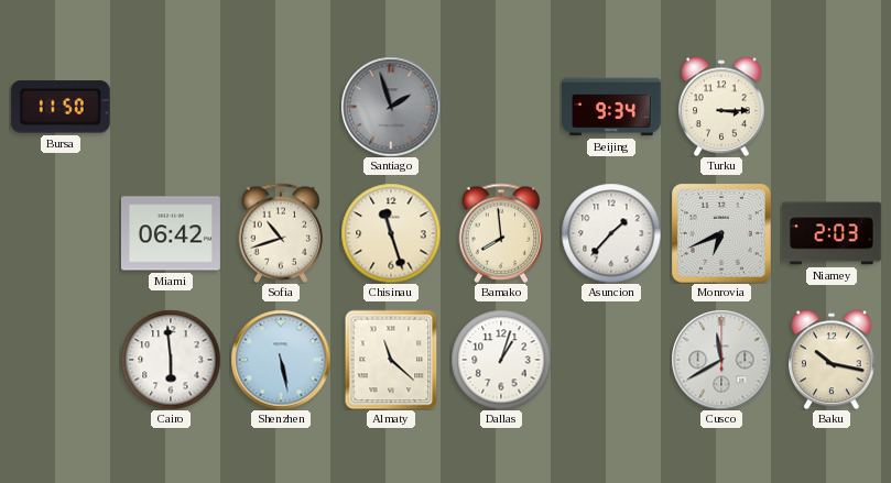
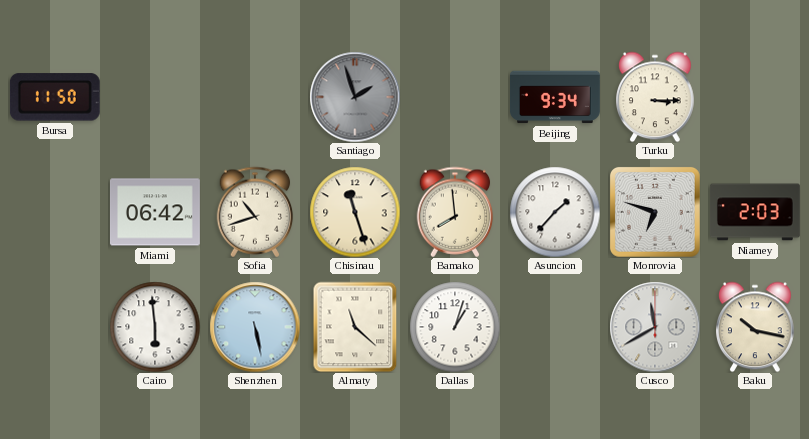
Monrovia: 6:41 -> 6:48 (655, 212)
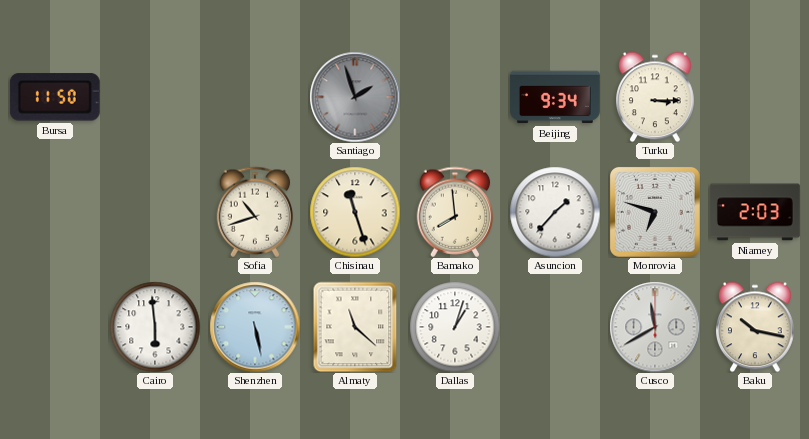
Miami: 06:42 -> none (155, 212)
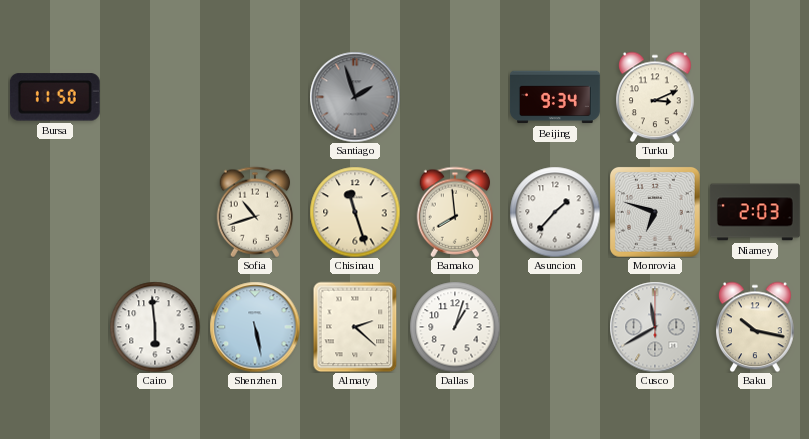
Turku: 3:15 -> 3:11 (656, 97)
Almaty: 11:22 -> 2:22 (355, 327)
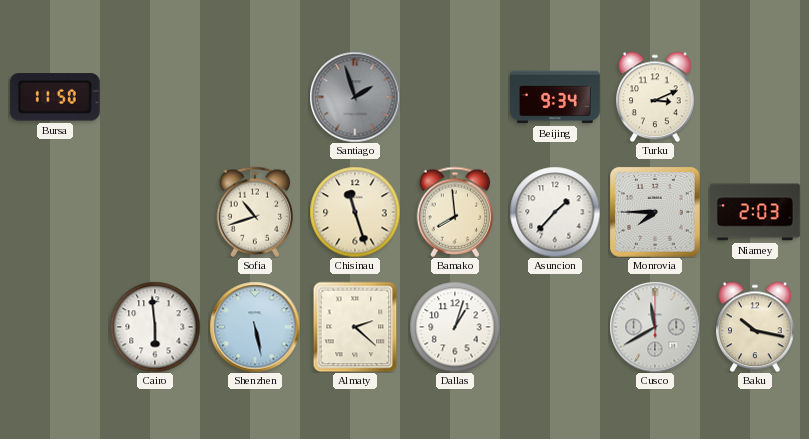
Monrovia: 6:48 -> 7:45 (655, 212)
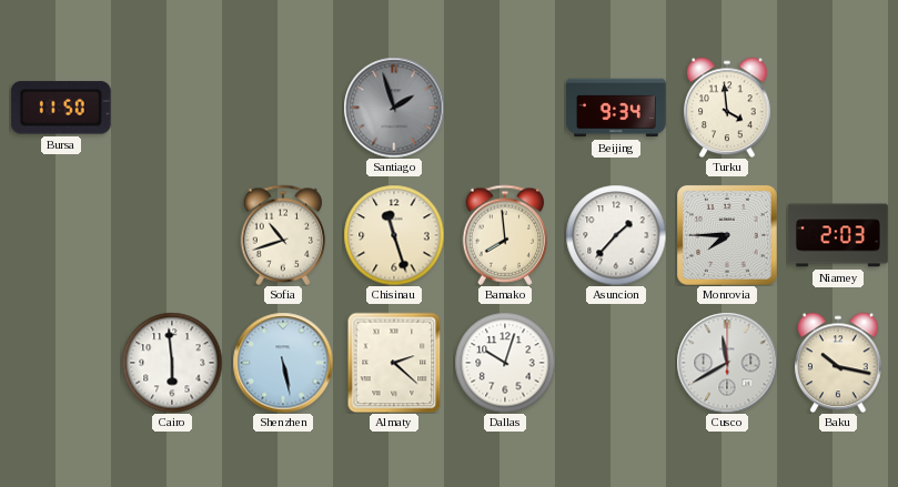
Turku: 3:11 -> 3:59 (728, 108)
Dallas: 1:03 -> 10:03 (505, 363)
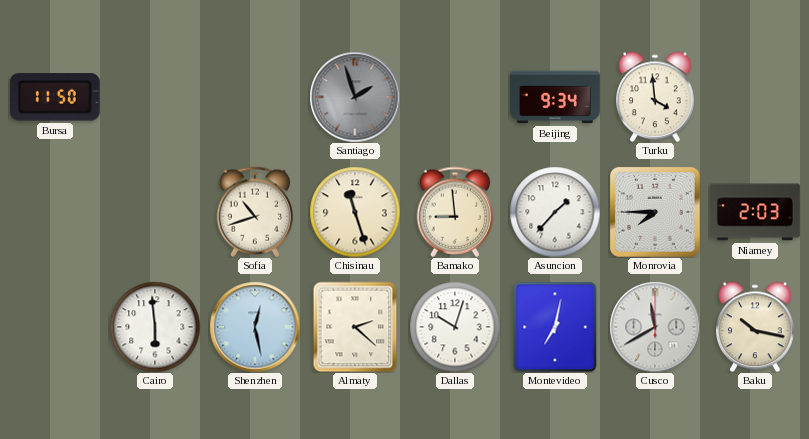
Bamako: 7:59 -> 8:59 (455, 212)
Shenzhen: 5:28 -> 12:28 (255, 327)
Montevideo: none -> 7:02 (555, 327)
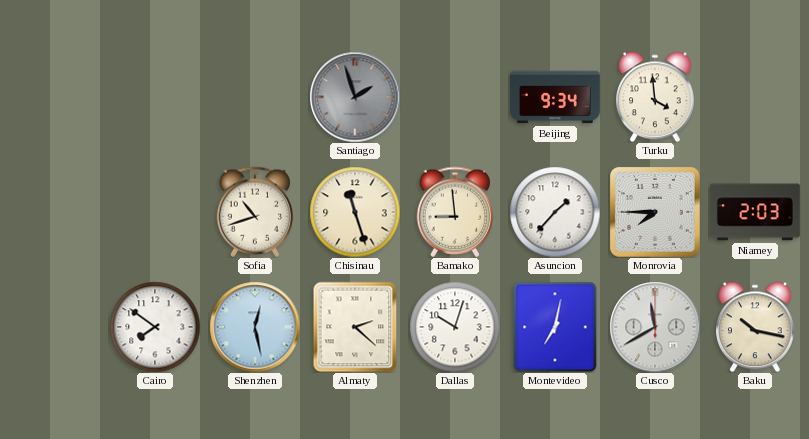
Bursa: 11:50 -> none (55, 97)
Cairo: 5:59 -> 7:51 (155, 327)
